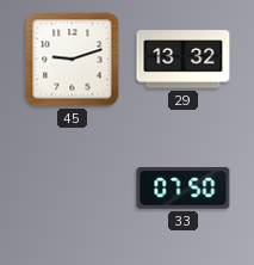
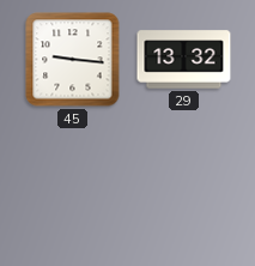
45: 9:12 -> 9:16 (73, 60)
33: 07:50 -> none (184, 187)
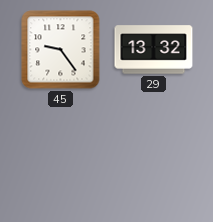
45: 9:16 -> 9:24 (61, 50)
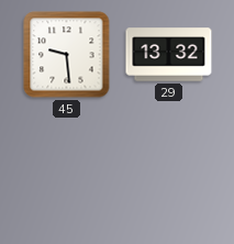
45: 9:24 -> 9:29 (67, 55)
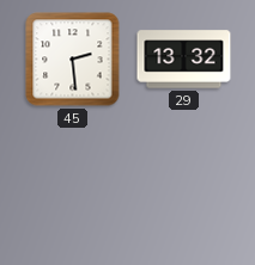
45: 9:29 -> 2:29 (73, 60)
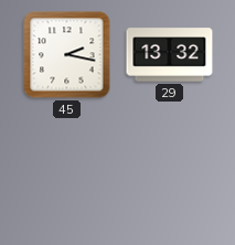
45: 2:29 -> 2:17 (67, 55)
